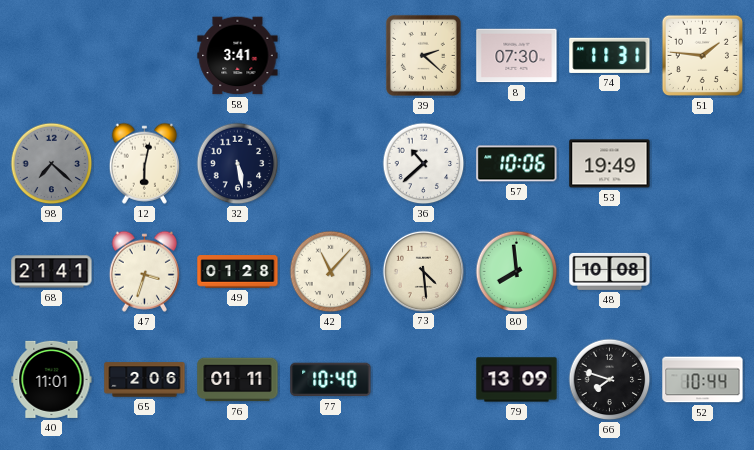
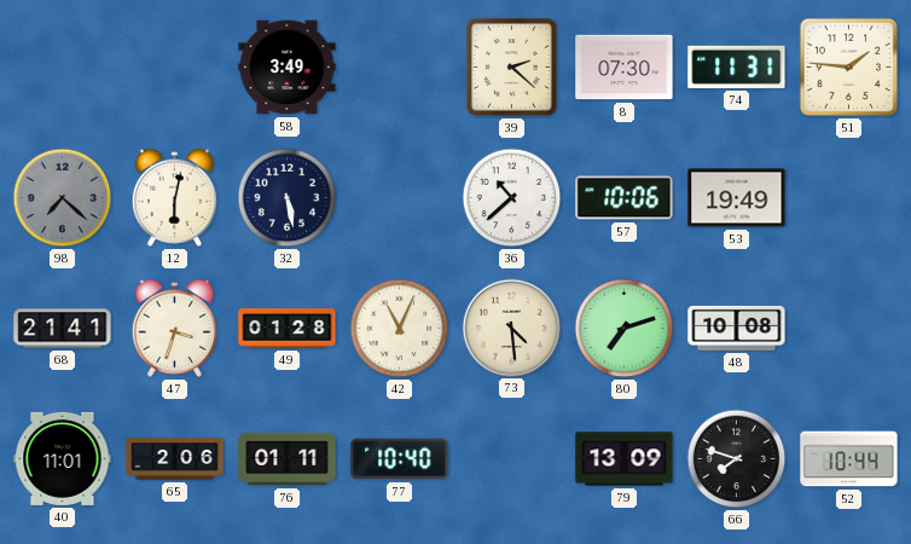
58: 3:41 -> 3:49 (288, 68)
42: 11:07 -> 11:04 (400, 329)
80: 7:59 -> 7:12 (625, 329)
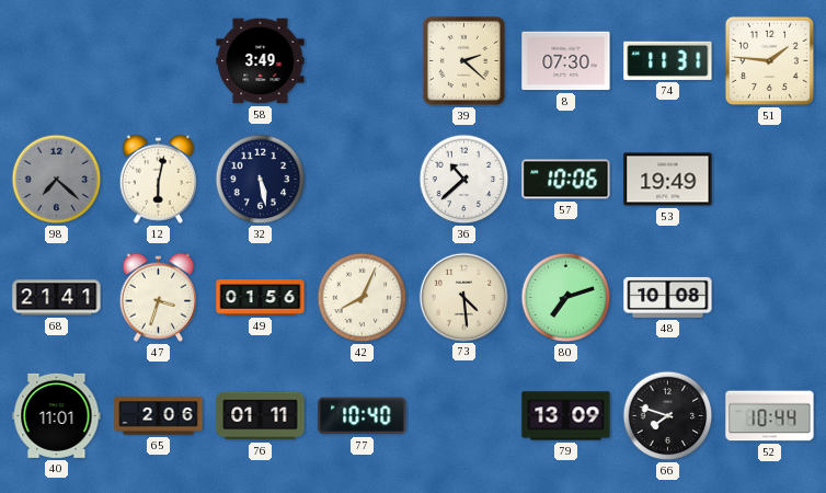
49: 01:28 -> 01:56 (261, 298)
42: 11:04 -> 8:04 (363, 298)
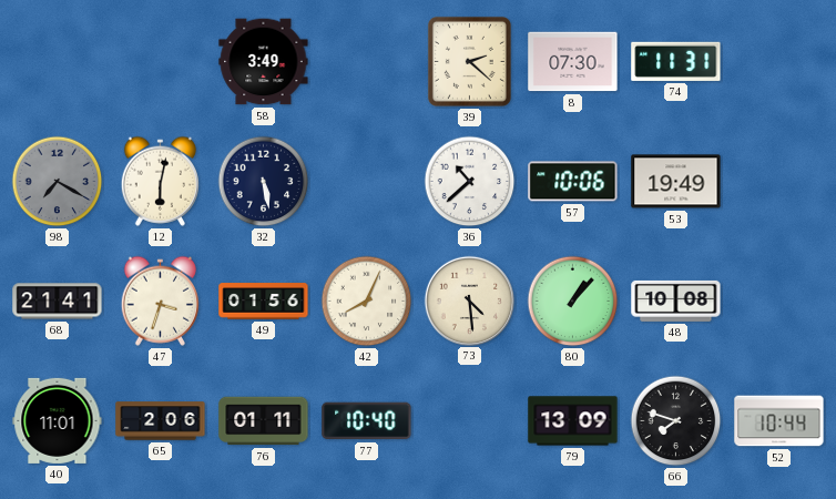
51: 1:46 -> none (769, 60)
98: 7:22 -> 7:20 (58, 182)
80: 7:12 -> 1:07 (573, 302)
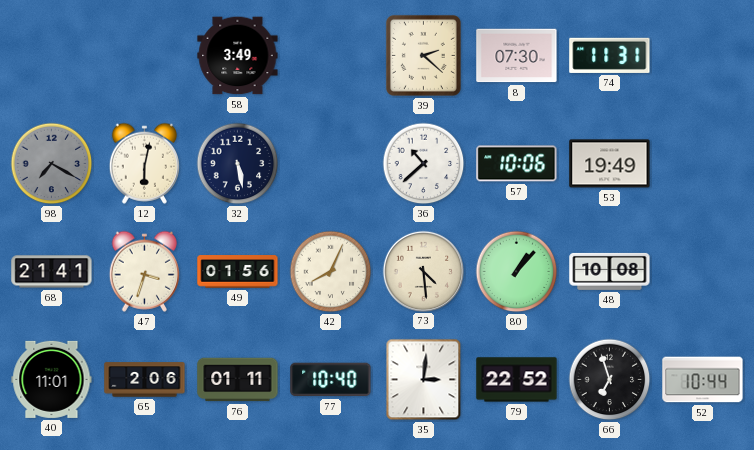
35: none -> 3:01 (424, 380)
79: 13:09 -> 22:52 (517, 380)
66: 7:48 -> 6:57 (610, 380)
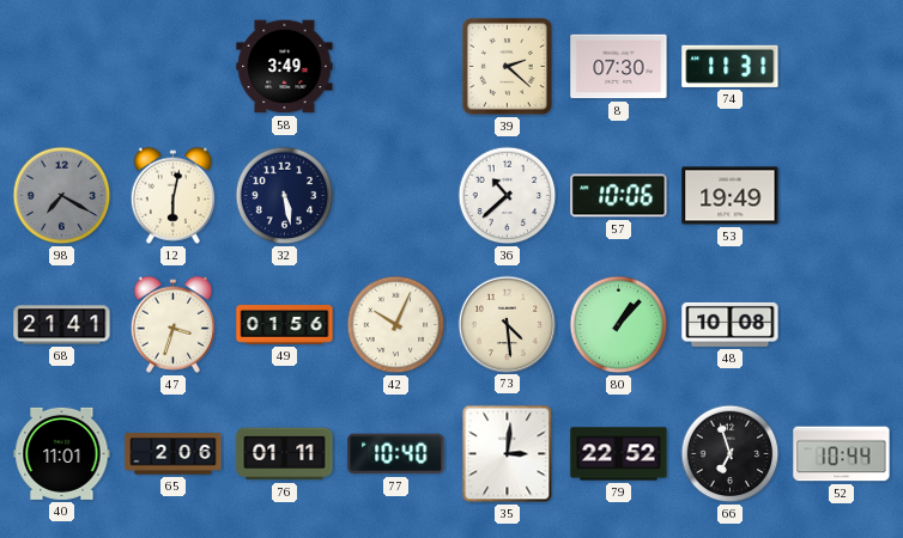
42: 8:04 -> 10:04 (396, 325)
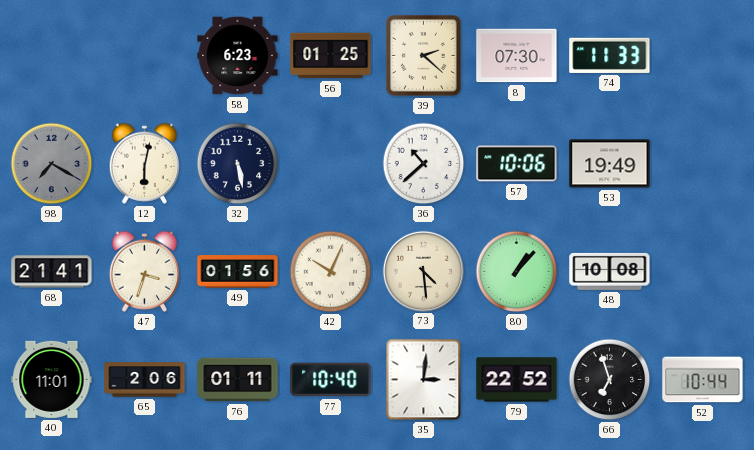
58: 3:49 -> 6:23 (238, 56)
56: none -> 01:25 (331, 56)
74: 11:31 -> 11:33 (610, 55)
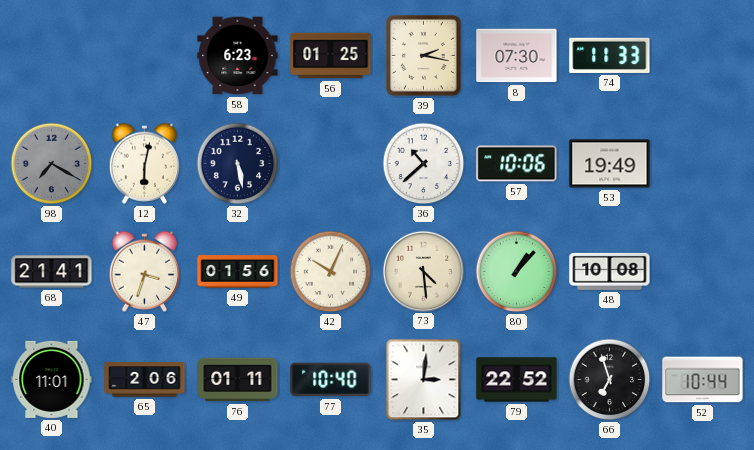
39: 2:22 -> 2:17 (423, 55)
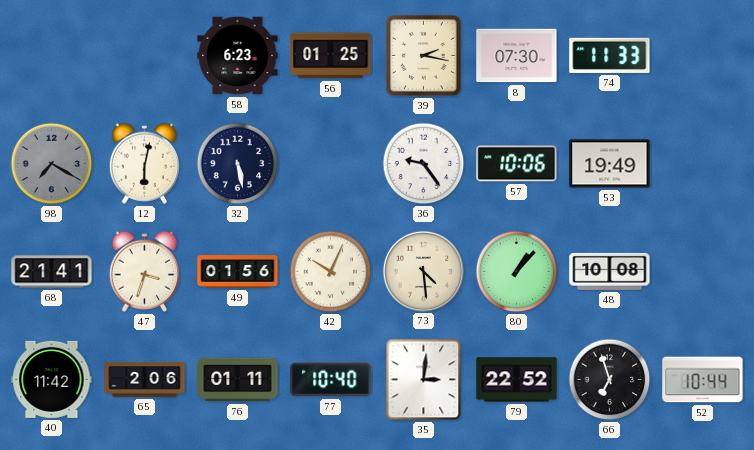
36: 10:38 -> 9:24 (424, 164)
40: 11:01 -> 11:42 (52, 379)
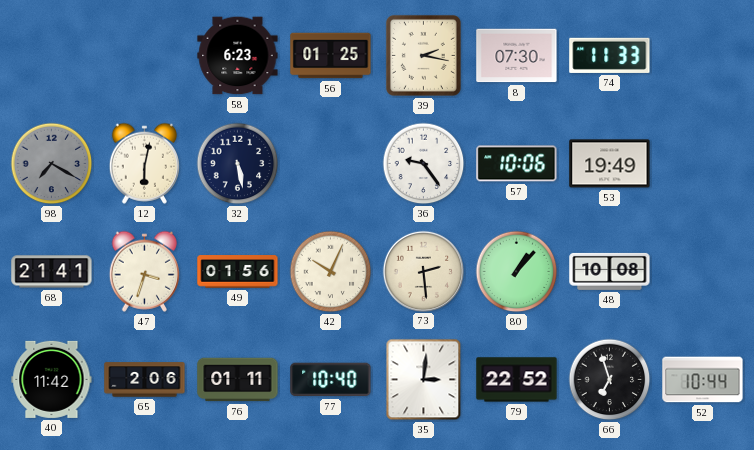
73: 4:29 -> 2:29 (423, 271)
